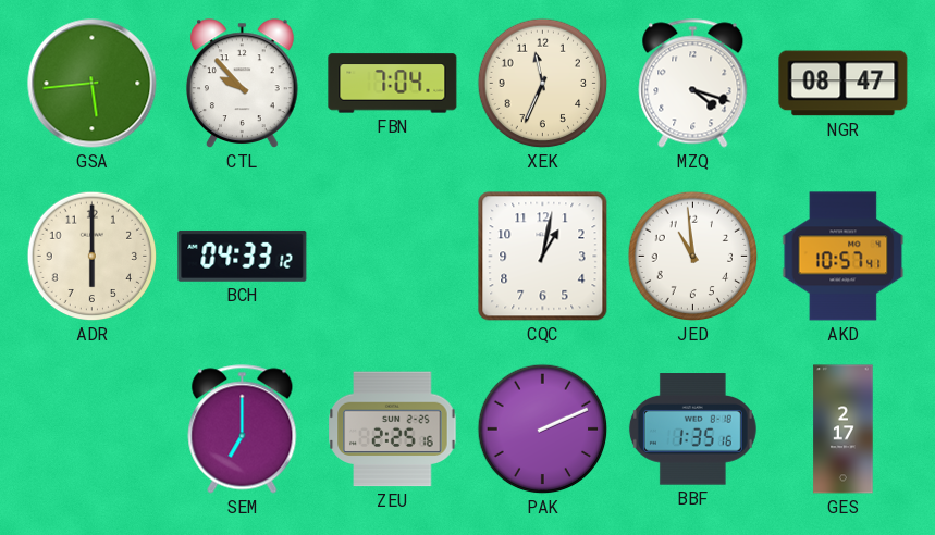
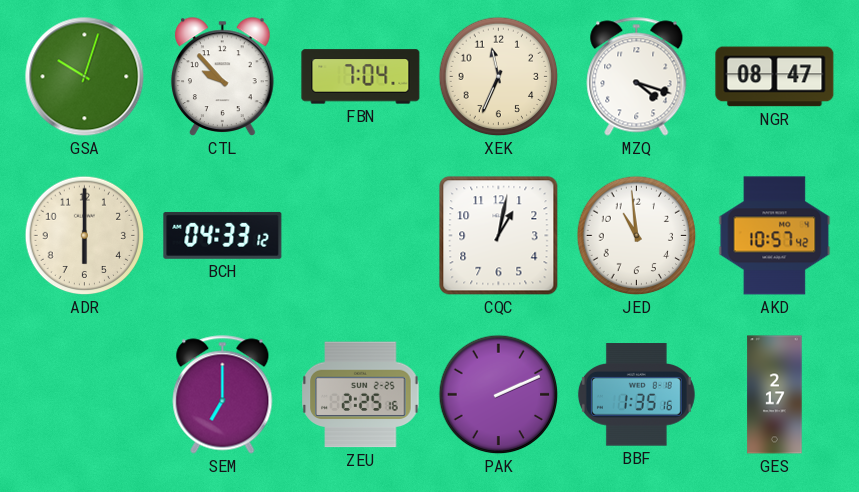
GSA: 5:44 -> 10:03 (85, 77)
AKD: 10:57:41 -> 10:57:42 (775, 236)
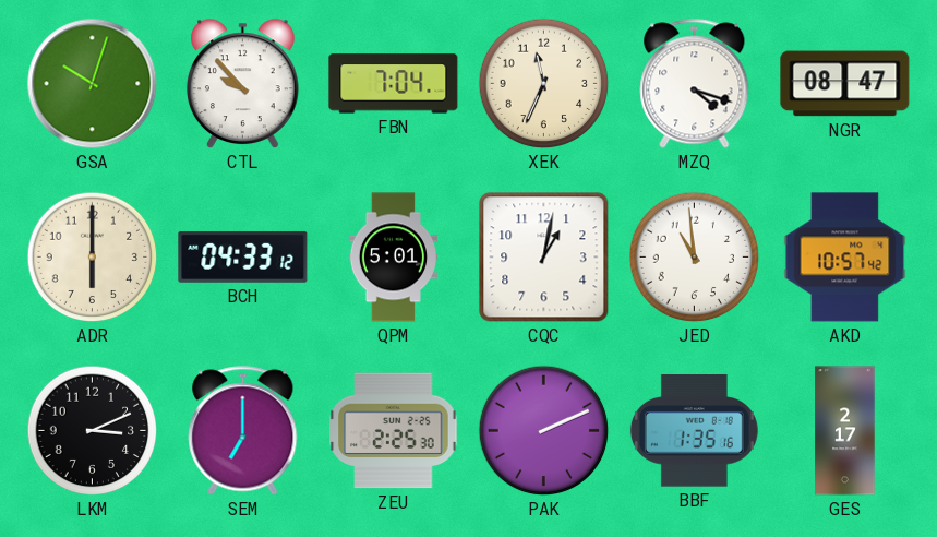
QPM: none -> 5:01 (393, 258)
LKM: none -> 3:11 (93, 431)
ZEU: 2:25:16 -> 2:25:30 (394, 431)
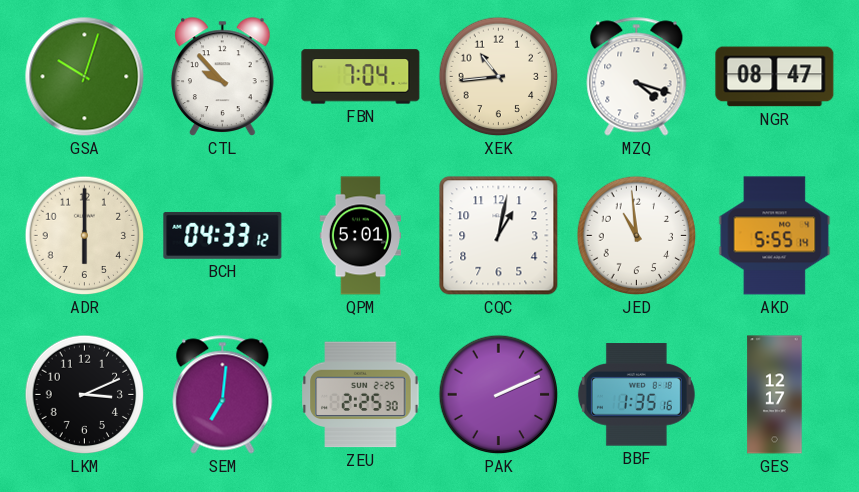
XEK: 11:34 -> 10:44 (499, 77)
AKD: 10:57 -> 5:55 (775, 236)
SEM: 7:00 -> 7:01 (223, 395)
GES: 2:17 -> 12:17 (775, 395)
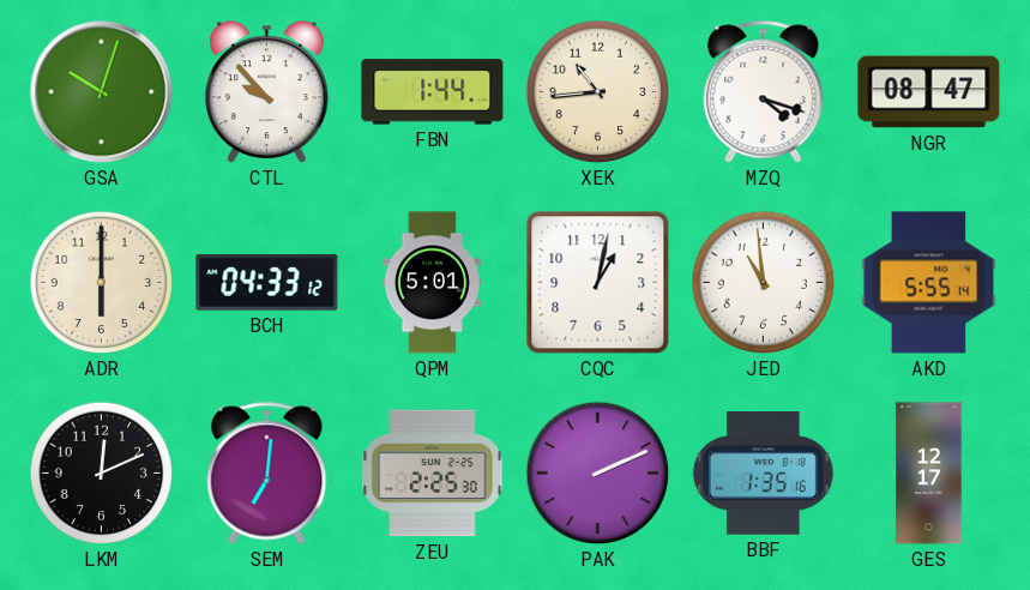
FBN: 7:04 -> 1:44 (433, 92)
LKM: 3:11 -> 12:11 (102, 474)
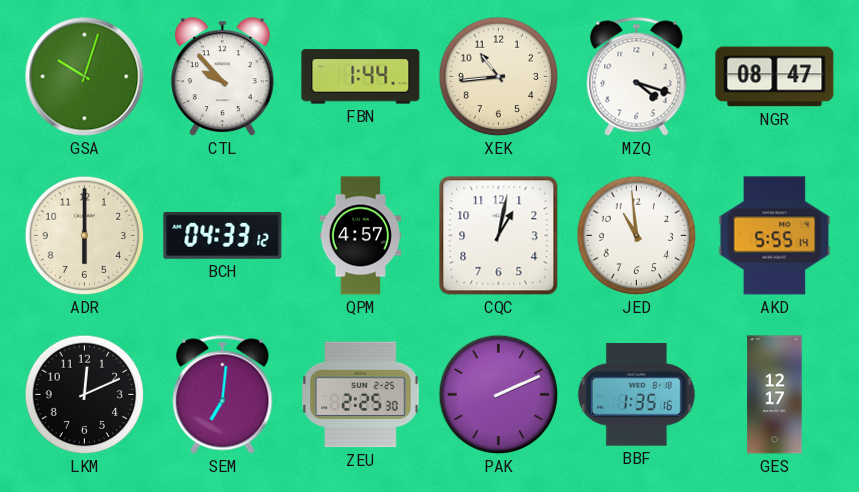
QPM: 5:01 -> 4:57 (360, 236)
